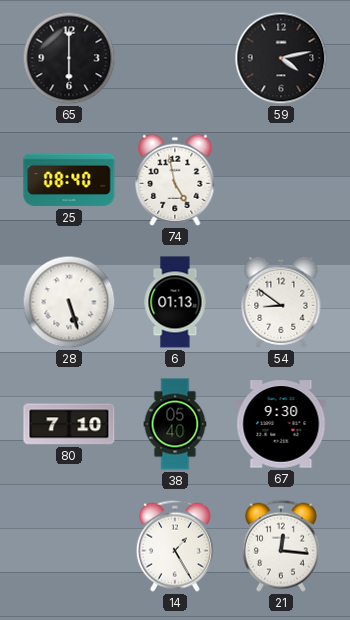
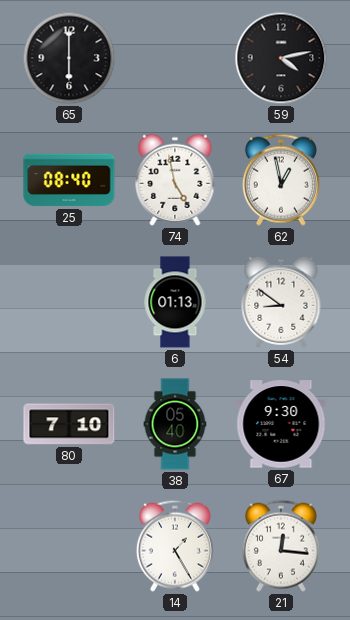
62: none -> 12:58 (281, 180)
28: 5:27 -> none (69, 302)
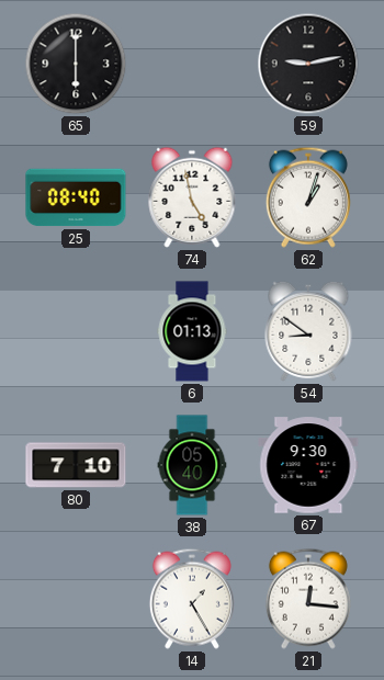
59: 4:13 -> 9:13 (308, 64)
62: 12:58 -> 1:03 (308, 197)
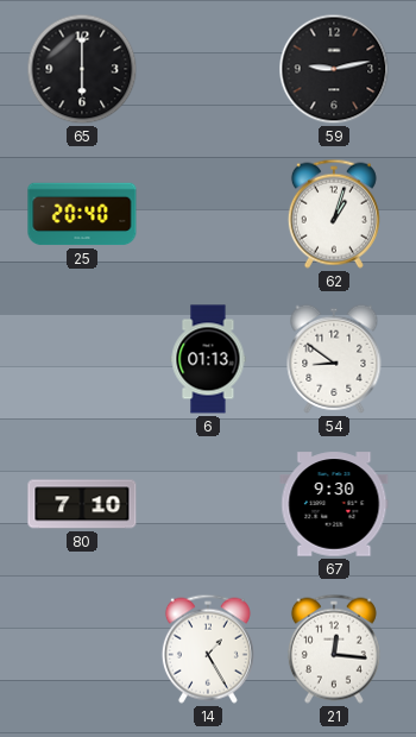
25: 08:40 -> 20:40 (82, 214)
74: 4:58 -> none (192, 197)
38: 05:40 -> none (192, 465)
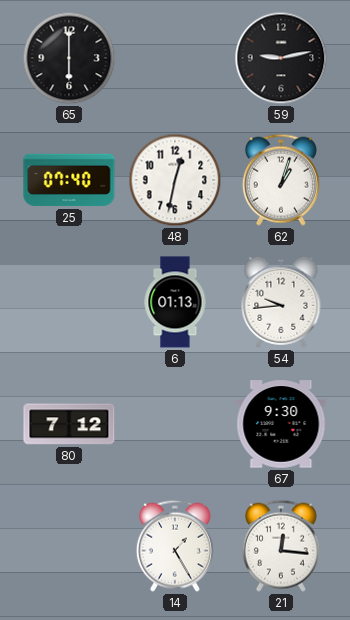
25: 20:40 -> 07:40 (69, 180)
48: none -> 12:32 (175, 180)
54: 8:51 -> 9:44 (281, 302)
80: 7:10 -> 7:12 (69, 424)
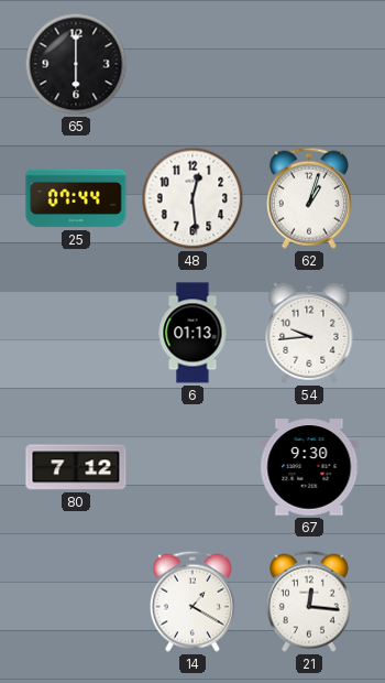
59: 9:13 -> none (281, 58)
25: 07:40 -> 07:44 (76, 198)
48: 12:32 -> 12:29 (193, 198)
14: 1:25 -> 1:20 (193, 601)
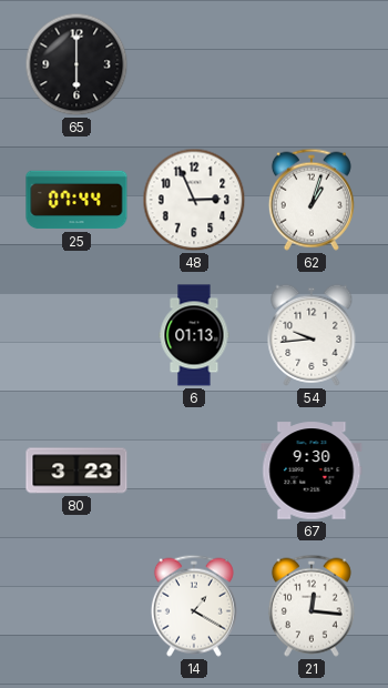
48: 12:29 -> 2:56 (194, 200)
80: 7:12 -> 3:23 (76, 471)
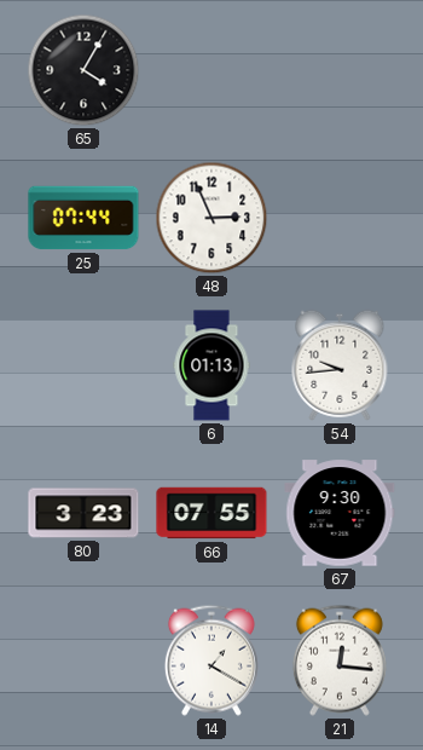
65: 6:00 -> 4:05 (83, 70)
62: 1:03 -> none (312, 200)
66: none -> 07:55 (211, 513)
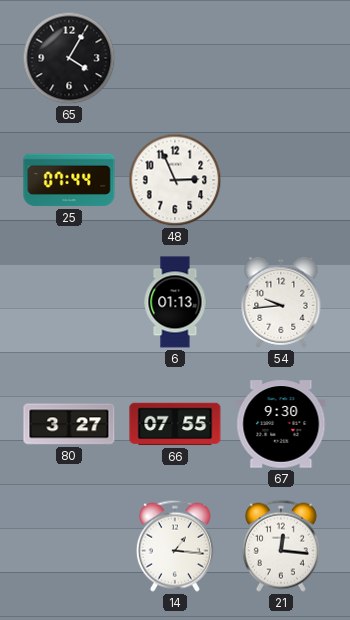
80: 3:23 -> 3:27 (69, 424)
14: 1:20 -> 1:16 (175, 546)
